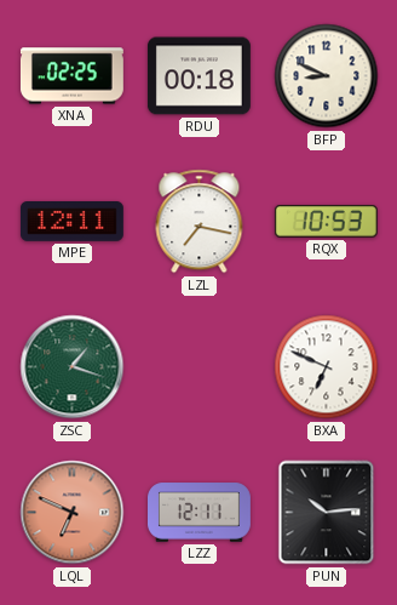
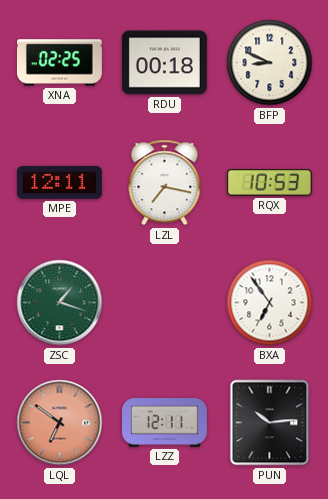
BXA: 6:49 -> 6:54 (270, 303)
LQL: 6:49 -> 6:51 (60, 423)
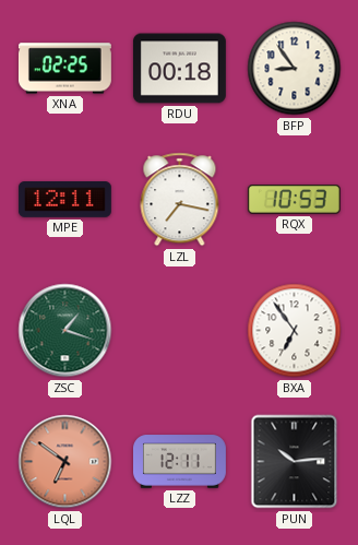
BFP: 8:49 -> 8:54 (295, 69)
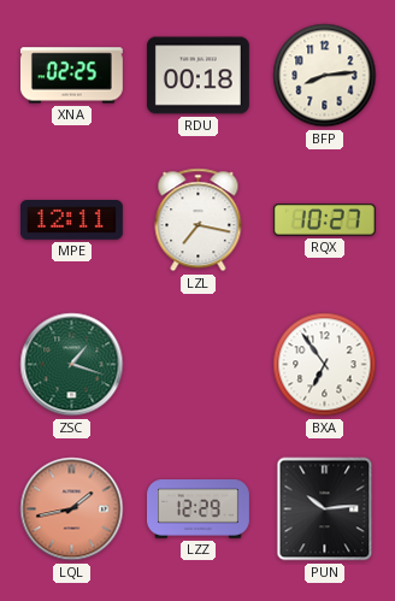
BFP: 8:54 -> 8:14 (325, 76)
RQX: 10:53 -> 10:27 (324, 220)
LQL: 6:51 -> 1:43 (72, 509)
LZZ: 12:11 -> 12:29 (199, 509)
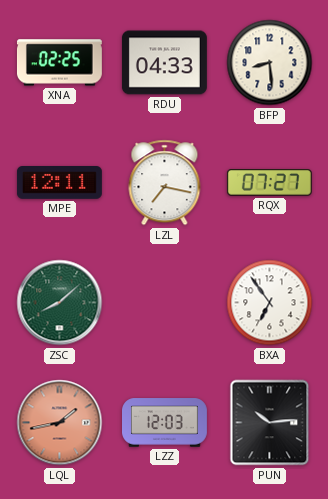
RDU: 00:18 -> 04:33 (164, 63)
BFP: 8:14 -> 8:29 (270, 63)
RQX: 10:27 -> 07:27 (269, 183)
ZSC: 1:18 -> 8:08 (60, 303)
LZZ: 12:29 -> 12:03 (165, 423)
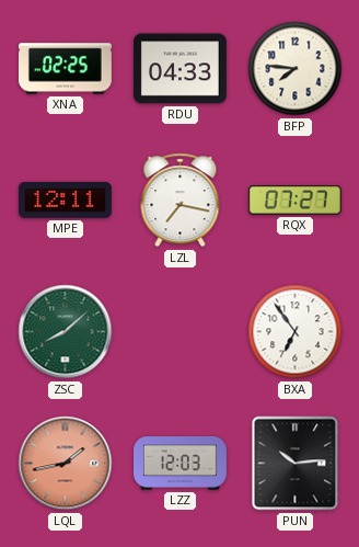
BFP: 8:29 -> 7:46 (296, 69)
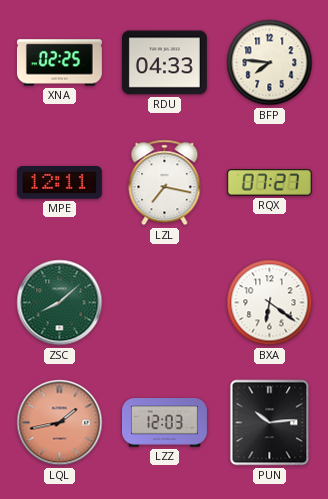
BXA: 6:54 -> 6:21 (270, 303)
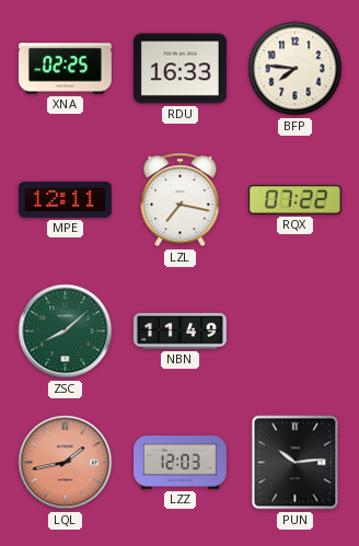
RDU: 04:33 -> 16:33 (179, 69)
RQX: 07:27 -> 07:22 (294, 200)
NBN: none -> 11:49 (179, 332)
BXA: 6:21 -> none (270, 303)
